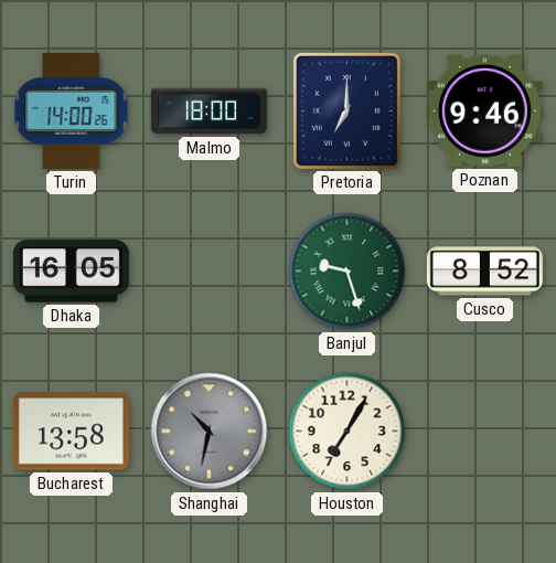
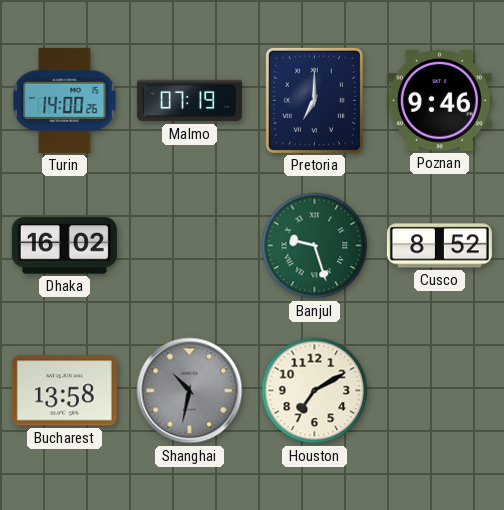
Malmo: 18:00 -> 07:19 (189, 101)
Dhaka: 16:05 -> 16:02 (64, 246)
Houston: 7:05 -> 7:10 (315, 391)
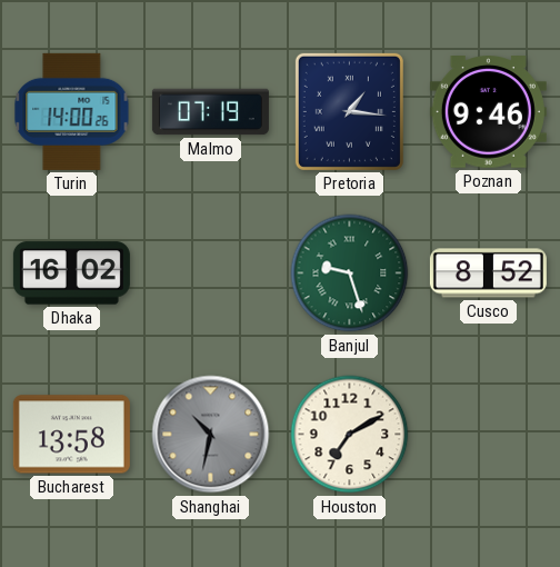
Pretoria: 7:00 -> 1:16 (349, 111)
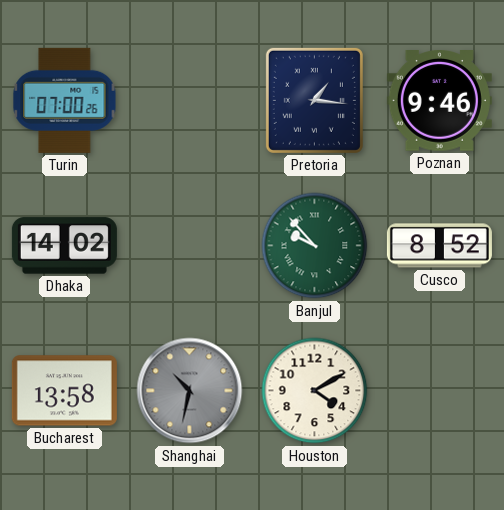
Turin: 14:00 -> 07:00 (65, 100)
Malmo: 07:19 -> none (210, 112)
Dhaka: 16:02 -> 14:02 (64, 246)
Banjul: 9:27 -> 9:53 (315, 246)
Houston: 7:10 -> 4:10 (315, 391)
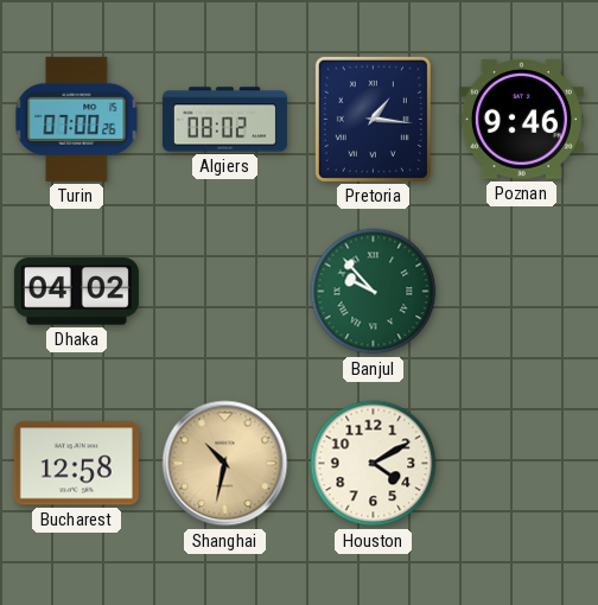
Algiers: none -> 08:02 (224, 120)
Dhaka: 14:02 -> 04:02 (76, 292)
Cusco: 8:52 -> none (439, 246)
Bucharest: 13:58 -> 12:58 (76, 464)
Shanghai dial: grey -> champagne (225, 464)
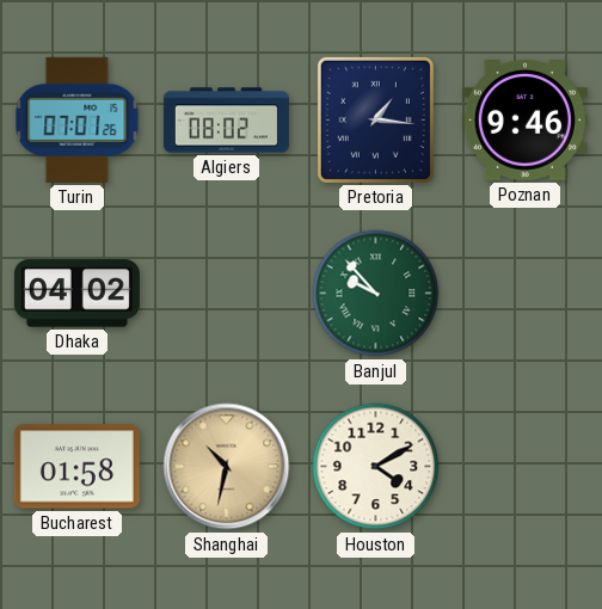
Turin: 07:00 -> 07:01 (78, 119)
Bucharest: 12:58 -> 01:58 (76, 467)
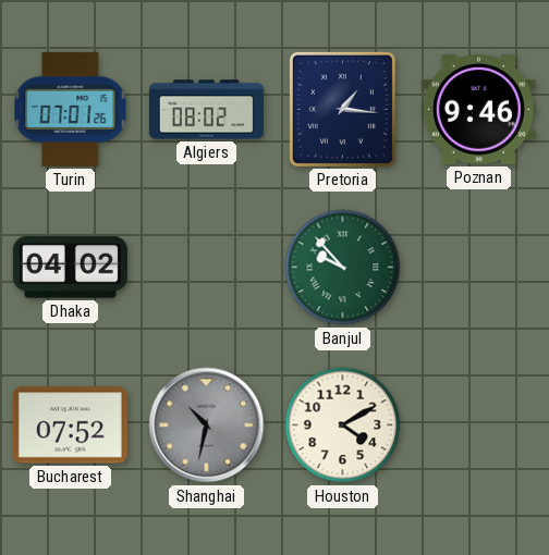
Bucharest: 01:58 -> 07:52 (70, 425)
Shanghai dial: champagne -> grey (207, 425)
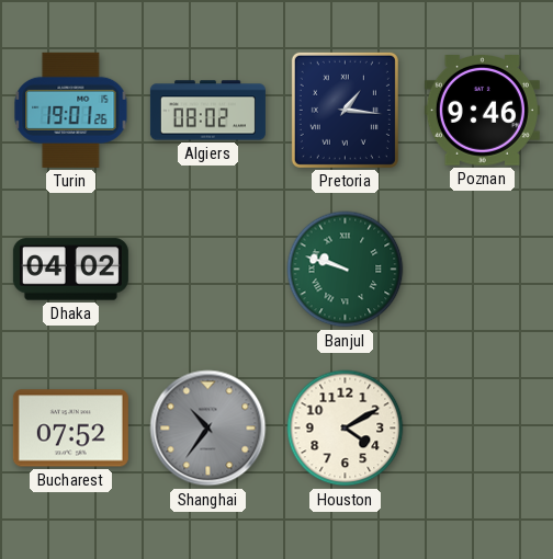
Turin: 07:01 -> 19:01 (71, 110)
Banjul: 9:53 -> 9:48 (346, 270)
Shanghai: 10:32 -> 10:36 (208, 429)
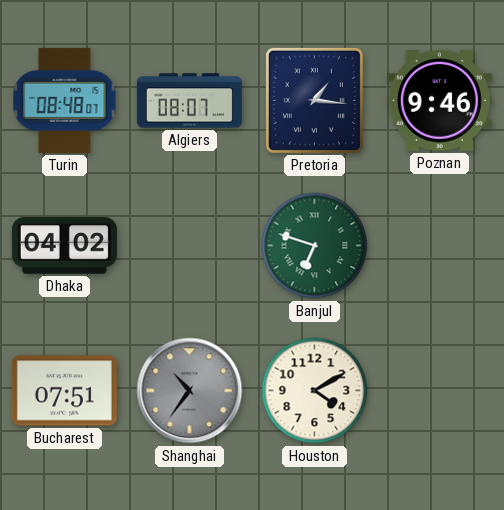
Turin: 19:01 -> 08:48 (65, 100)
Algiers: 08:02 -> 08:07 (189, 101)
Banjul: 9:48 -> 6:48 (315, 246)
Bucharest: 07:52 -> 07:51 (64, 391)
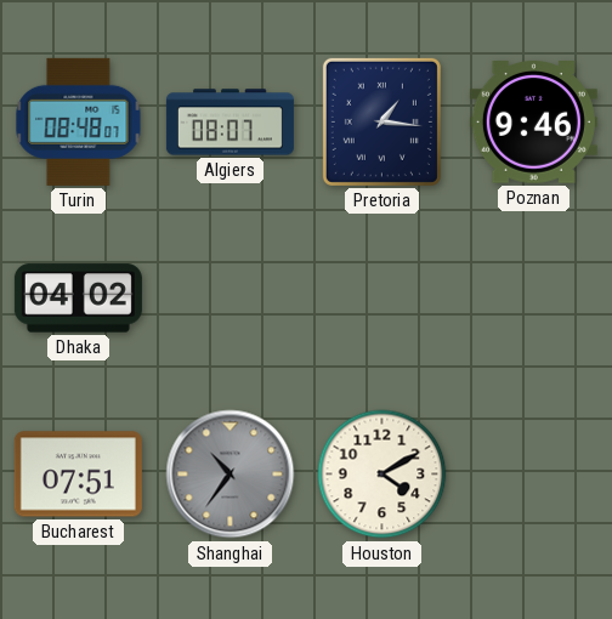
Banjul: 6:48 -> none (315, 246)
